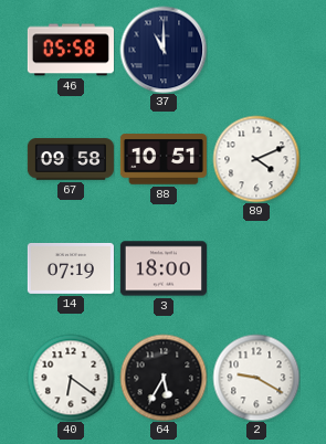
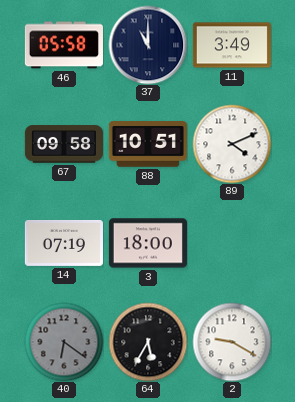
11: none -> 3:49 (232, 45)
40 dial: white -> grey (64, 342)
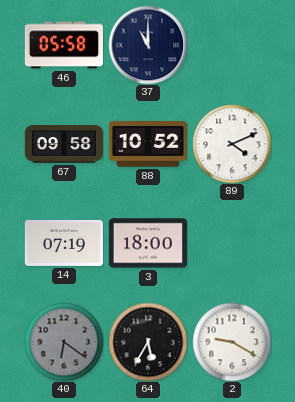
11: 3:49 -> none (232, 45)
88: 10:51 -> 10:52 (148, 144)
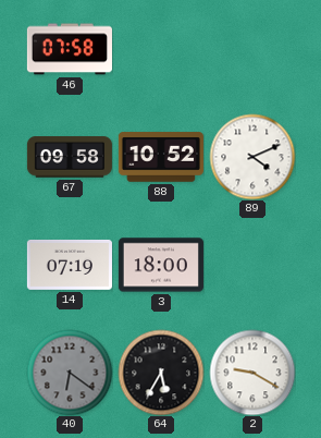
46: 05:58 -> 07:58 (70, 49)
37: 11:00 -> none (148, 45)
